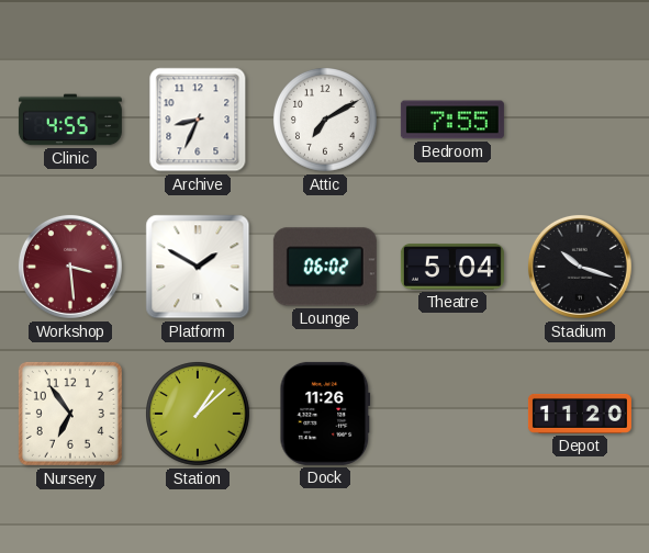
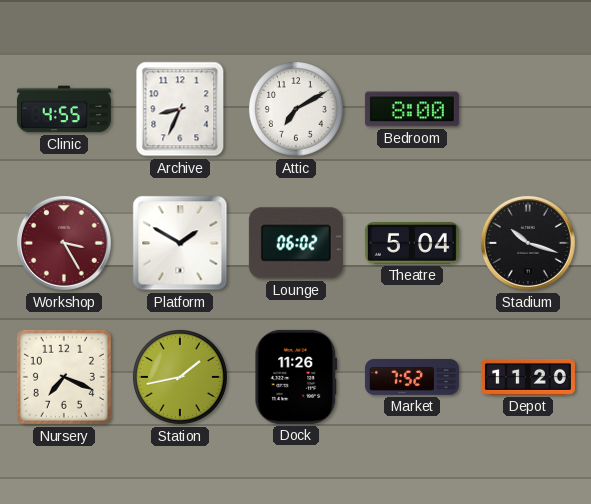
Bedroom: 7:55 -> 8:00 (412, 109)
Workshop: 3:29 -> 3:25 (64, 243)
Nursery: 6:54 -> 7:19 (64, 377)
Station: 1:08 -> 1:43 (181, 378)
Market: none -> 7:52 (412, 377)
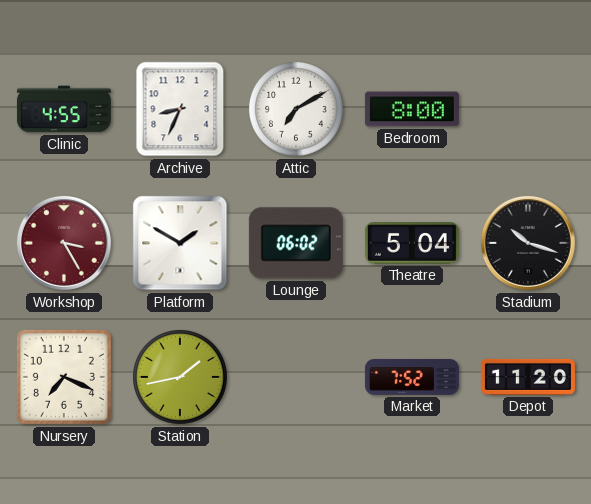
Dock: 11:26 -> none (296, 377)
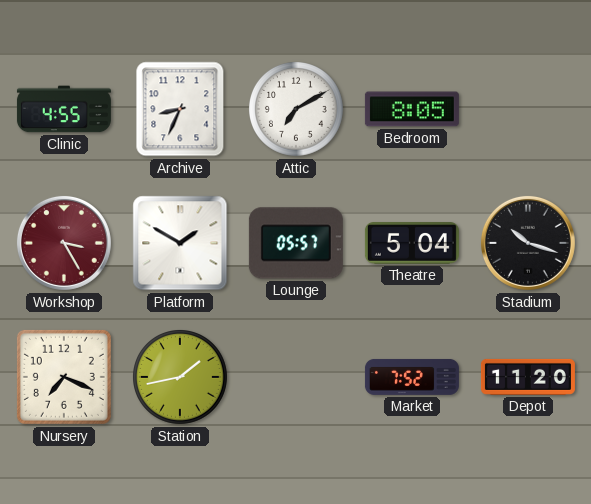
Bedroom: 8:00 -> 8:05 (412, 109)
Lounge: 06:02 -> 05:57 (296, 243)
